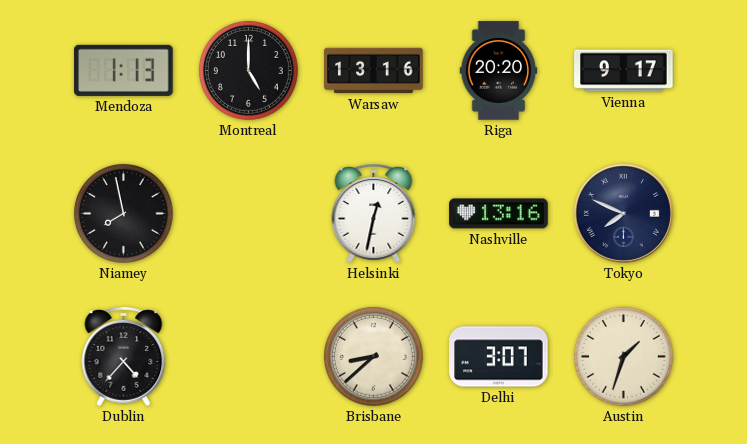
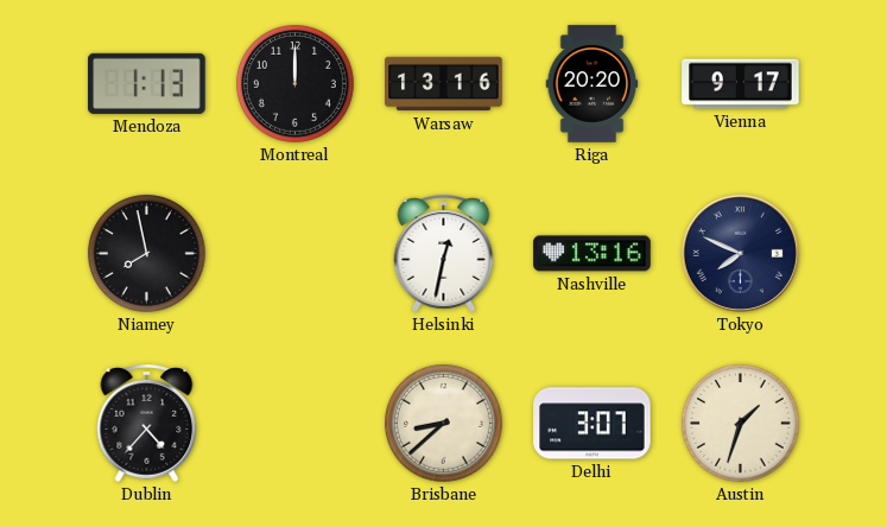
Montreal: 5:00 -> 12:00 (296, 84)
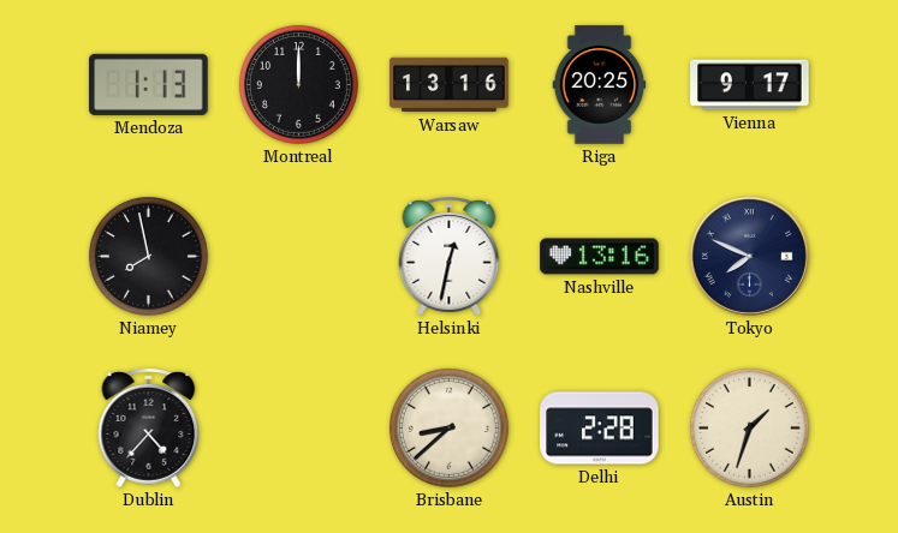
Riga: 20:20 -> 20:25 (600, 85)
Delhi: 3:07 -> 2:28 (600, 429)
